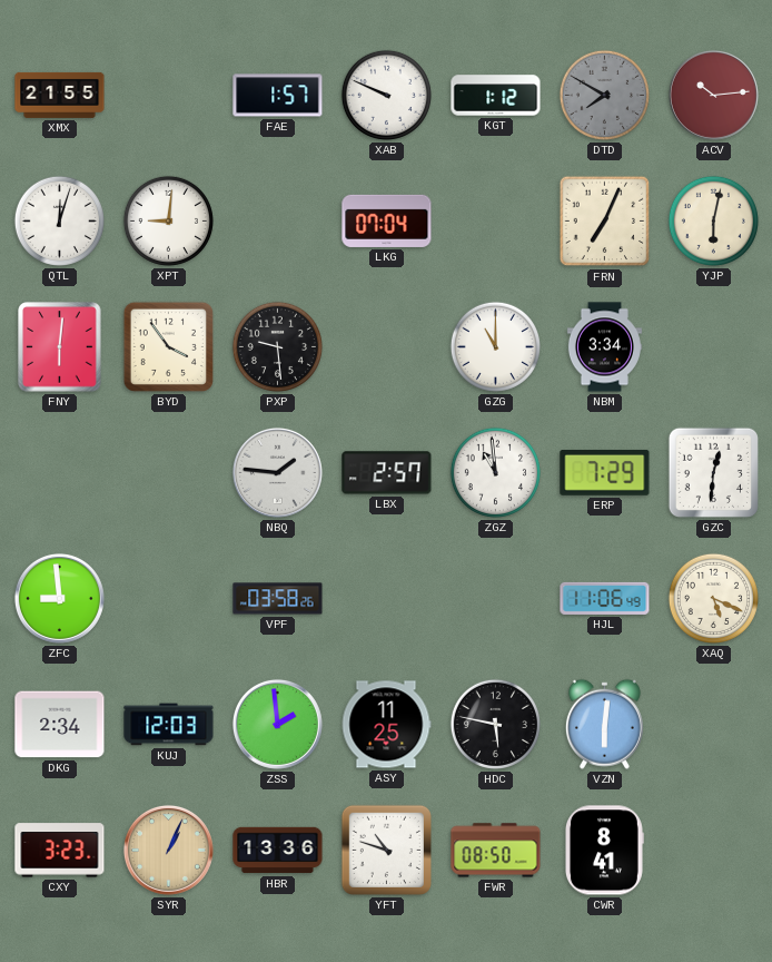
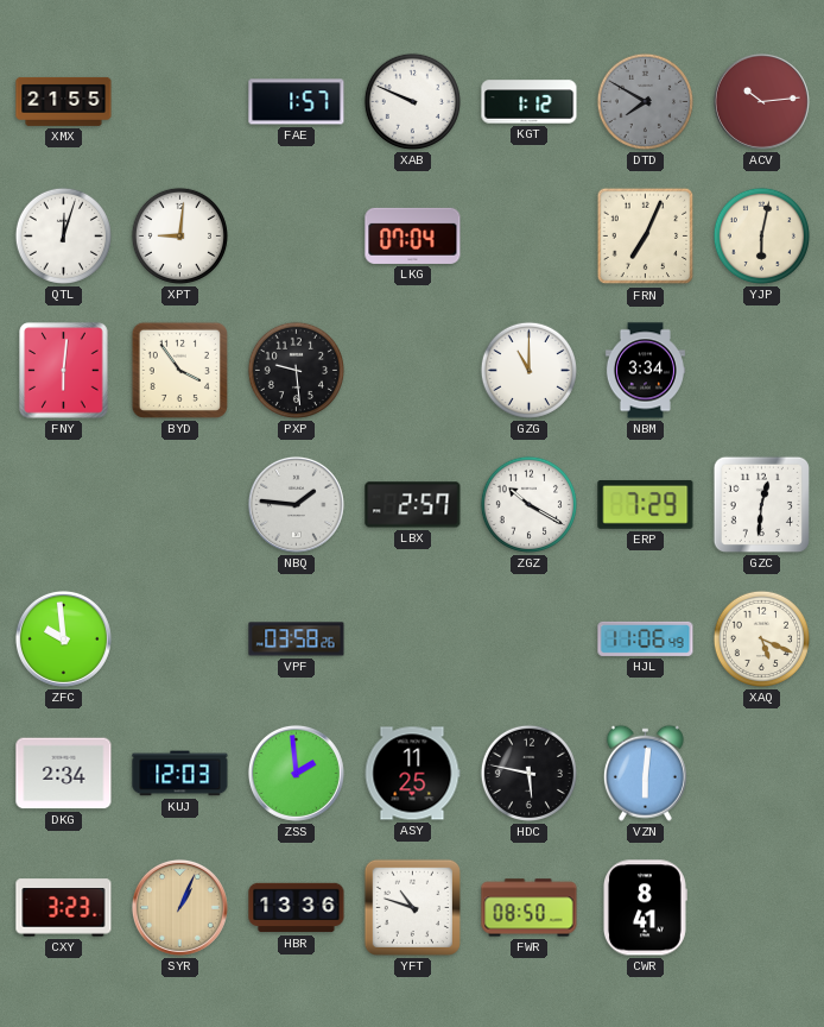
ZGZ: 10:59 -> 10:20 (528, 504)
ZFC: 8:59 -> 9:59 (63, 638)
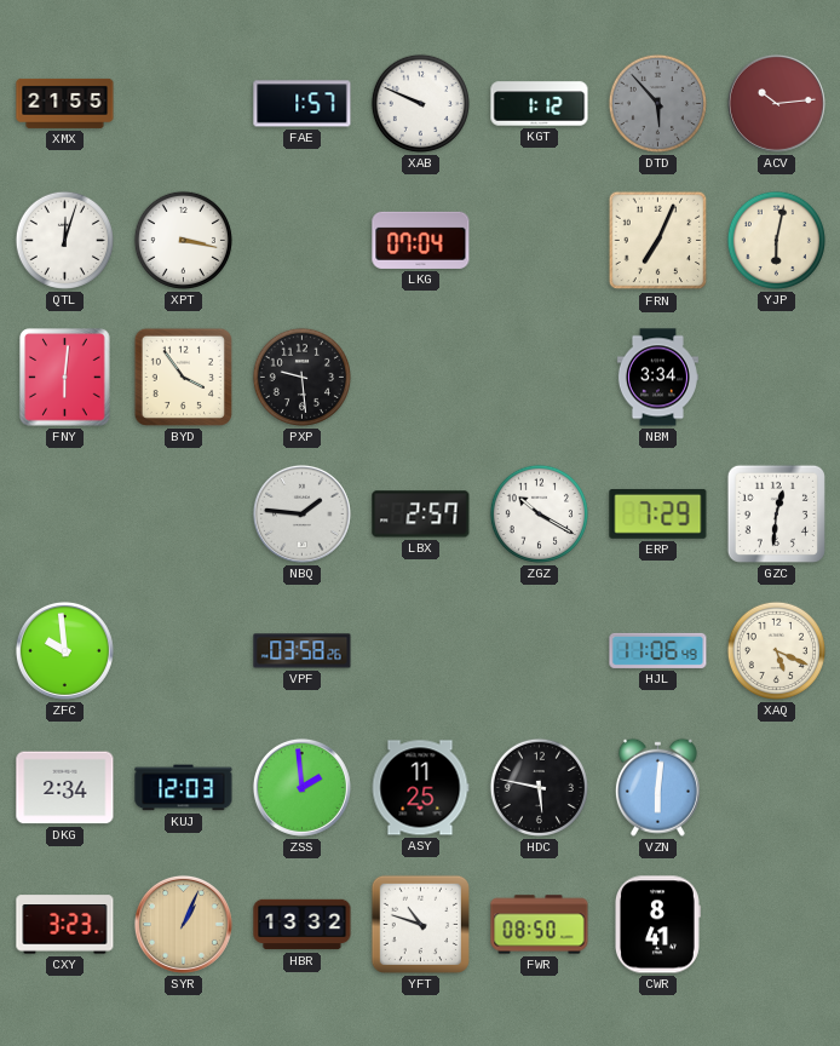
DTD: 7:50 -> 5:53 (657, 103)
XPT: 9:01 -> 3:17 (183, 240)
GZG: 11:00 -> none (528, 370)
HBR: 13:36 -> 13:32 (303, 925)
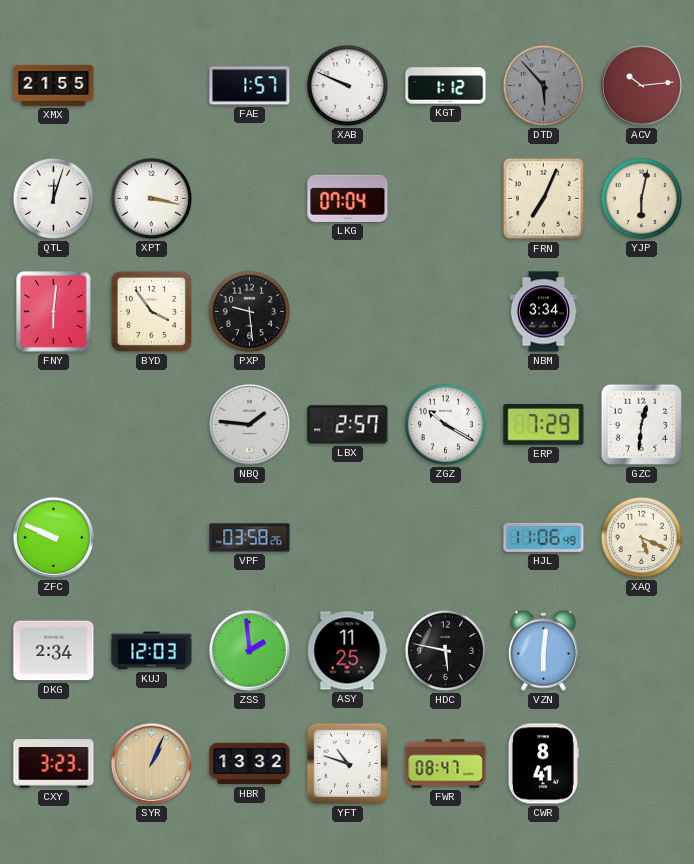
ZFC: 9:59 -> 9:49 (53, 537)
FWR: 08:50 -> 08:47 (446, 764)
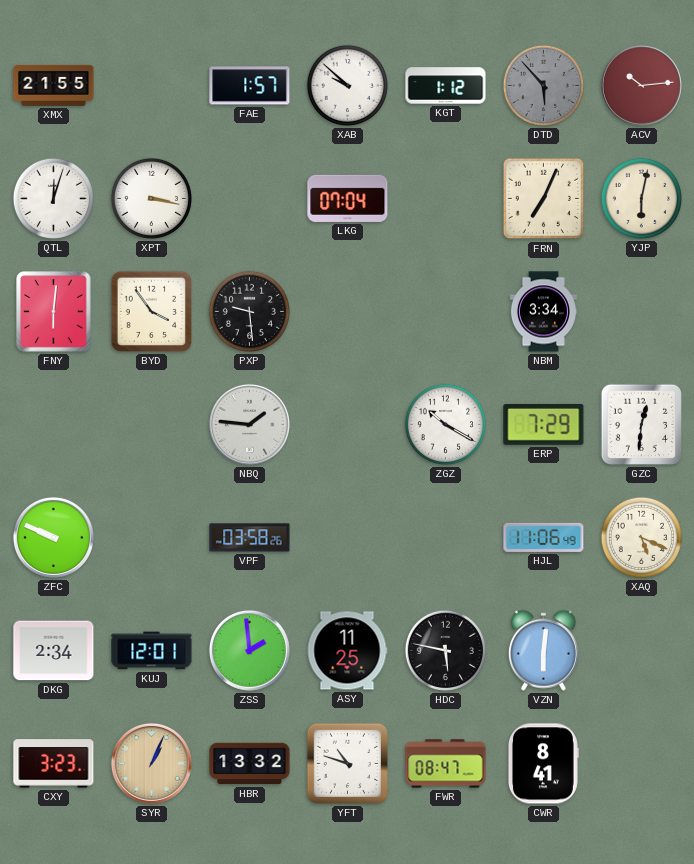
XAB: 9:49 -> 9:52 (347, 85)
LBX: 2:57 -> none (348, 425)
KUJ: 12:03 -> 12:01 (152, 651)
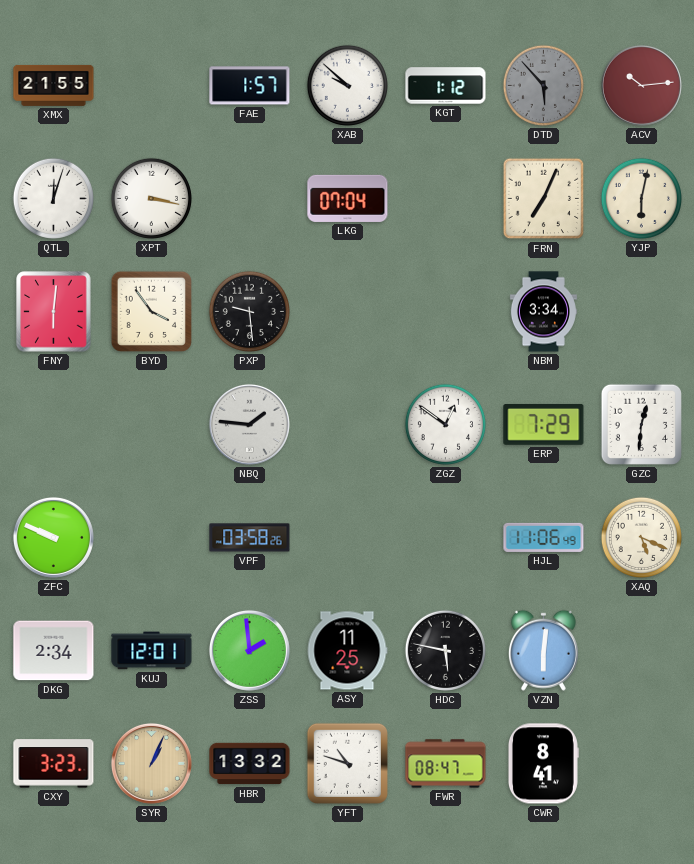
ZGZ: 10:20 -> 12:51 (445, 424)
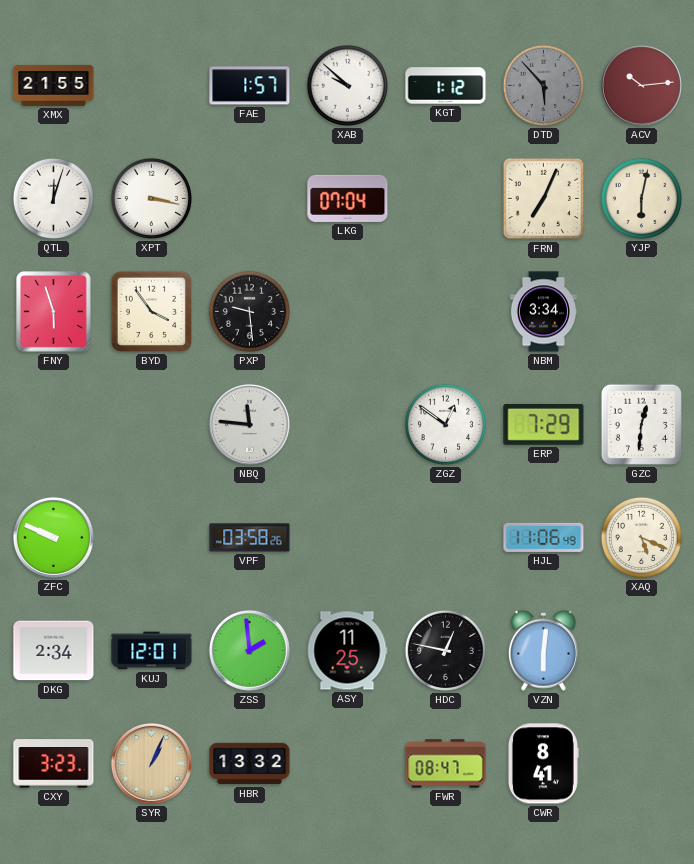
FNY: 6:01 -> 5:57 (54, 312)
NBQ: 1:46 -> 11:46 (249, 424)
HDC: 5:47 -> 12:47 (445, 650)
YFT: 10:48 -> none (347, 763)
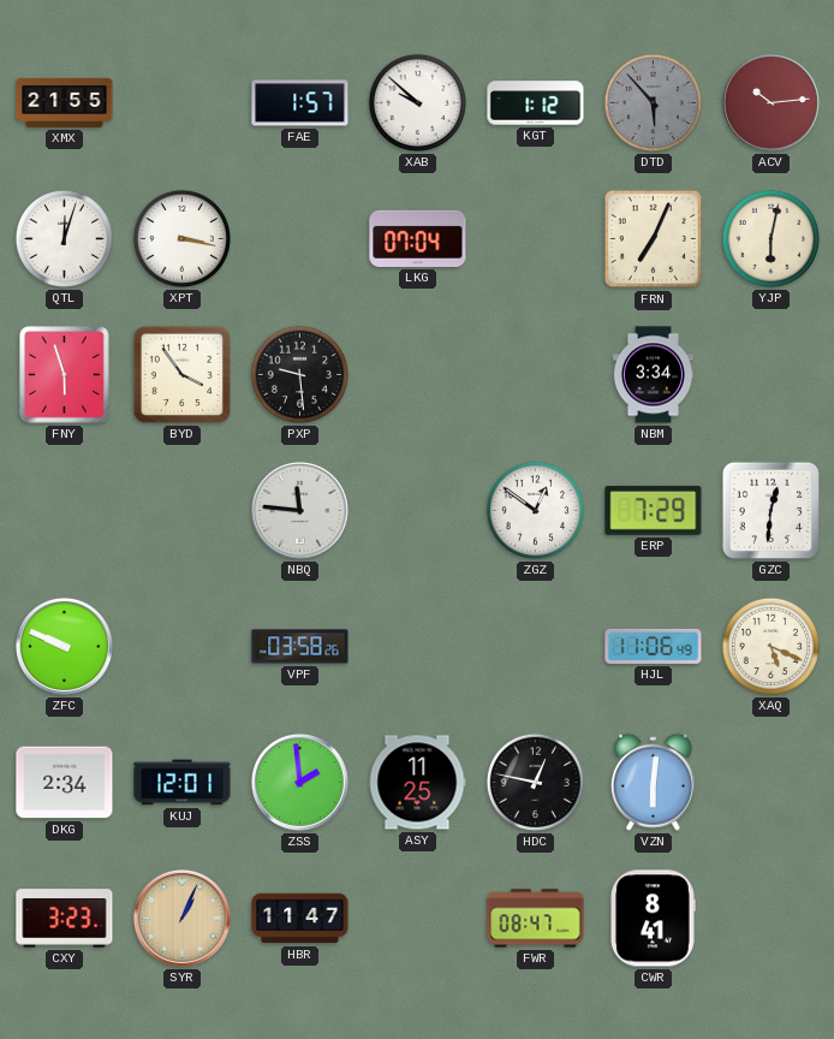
HBR: 13:32 -> 11:47 (300, 919)
